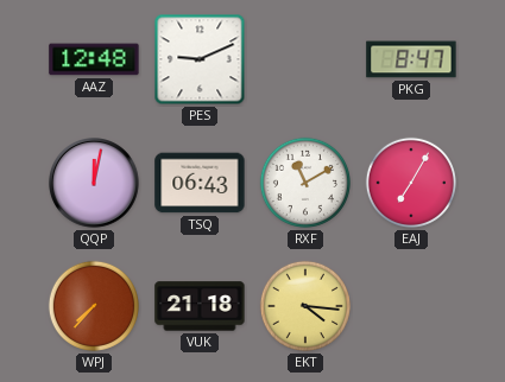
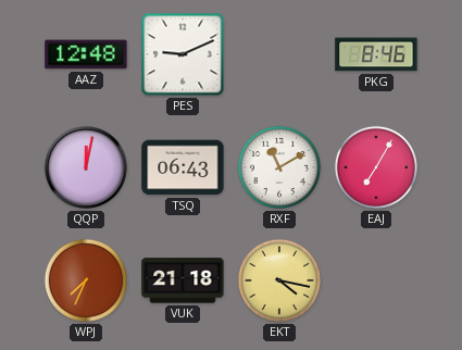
PKG: 8:47 -> 8:46 (376, 54)
WPJ: 7:37 -> 7:34 (86, 280)
EKT: 4:16 -> 4:17 (279, 280)
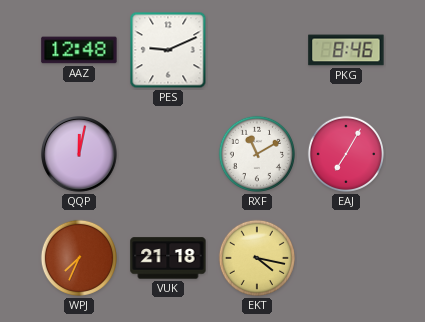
TSQ: 06:43 -> none (183, 167)
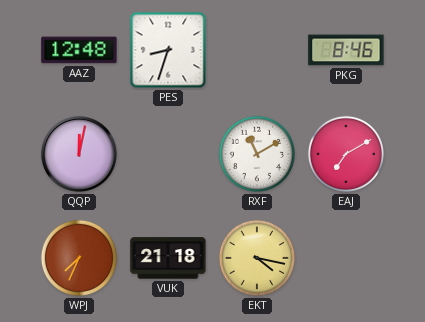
PES: 9:11 -> 8:33 (168, 50)
EAJ: 7:05 -> 7:10 (346, 154)
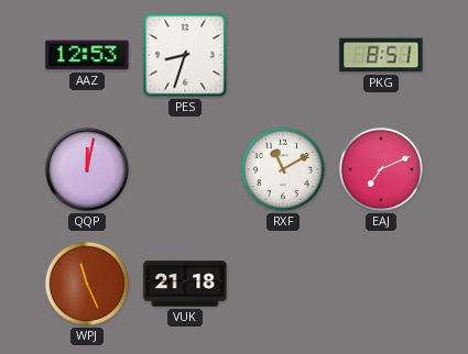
AAZ: 12:48 -> 12:53 (87, 55)
PKG: 8:46 -> 8:51 (381, 55)
EAJ: 7:10 -> 7:11 (381, 169)
WPJ: 7:34 -> 11:26 (87, 284)
EKT: 4:17 -> none (257, 258)
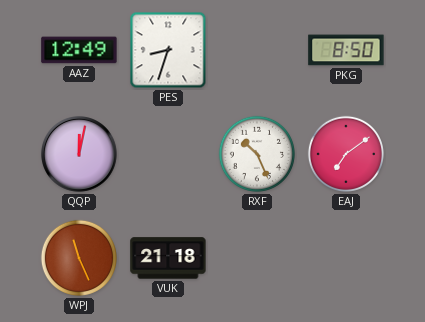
AAZ: 12:53 -> 12:49 (79, 50)
PKG: 8:51 -> 8:50 (346, 50)
RXF: 11:10 -> 10:26 (257, 154)
EAJ: 7:11 -> 7:09 (346, 154)
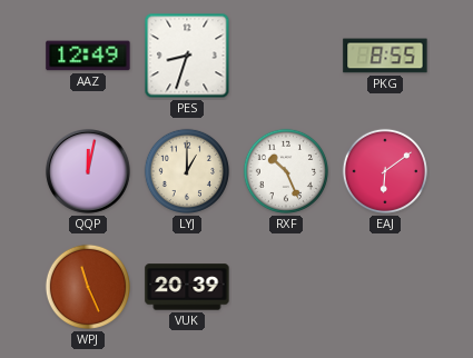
PKG: 8:50 -> 8:55 (385, 56)
LYJ: none -> 1:00 (187, 171)
EAJ: 7:09 -> 6:09 (385, 171)
VUK: 21:18 -> 20:39 (187, 287)
